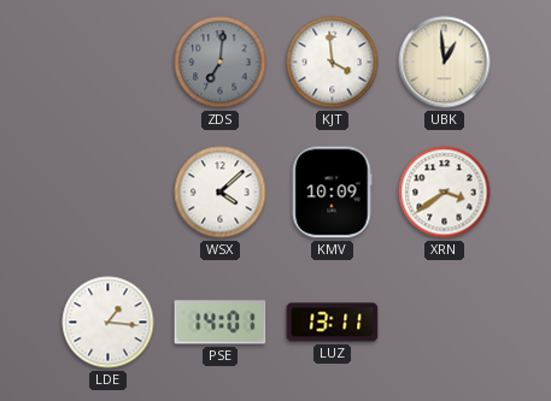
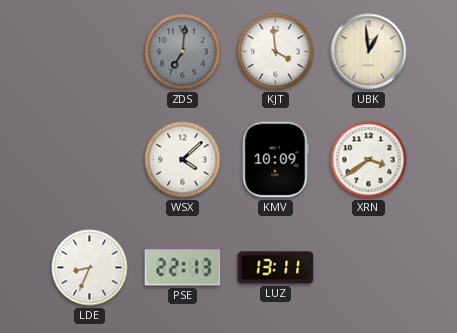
LDE: 1:16 -> 8:34 (90, 268)
PSE: 14:01 -> 22:13 (183, 268)
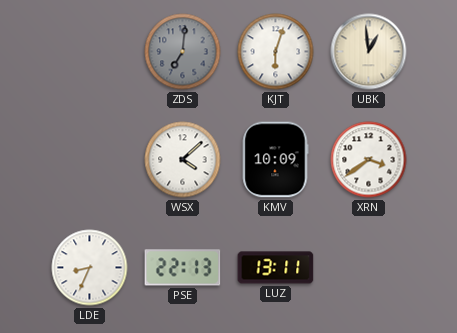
KJT: 3:59 -> 6:03 (276, 52)
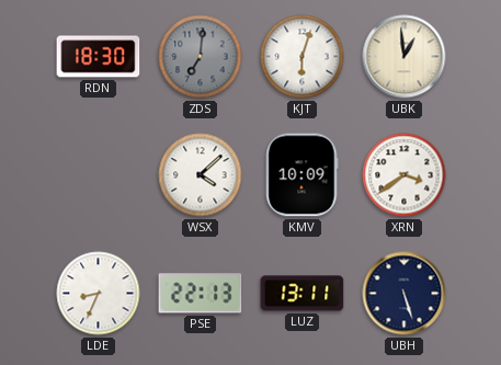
RDN: none -> 18:30 (99, 57)
UBH: none -> 5:27 (405, 294)
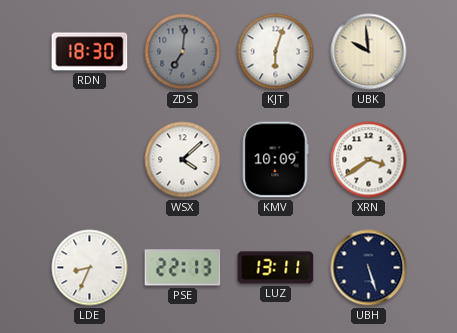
UBK: 12:59 -> 9:59 (369, 52)
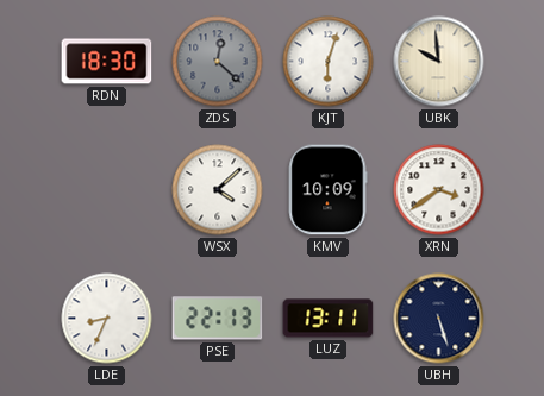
ZDS: 7:01 -> 12:22 (218, 62)
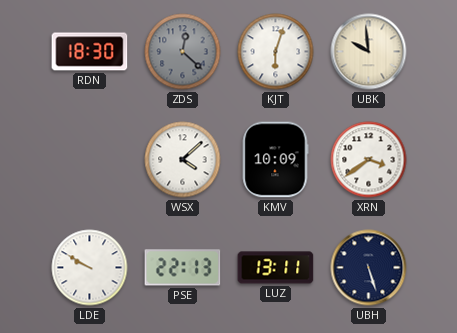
LDE: 8:34 -> 9:50 (90, 268)
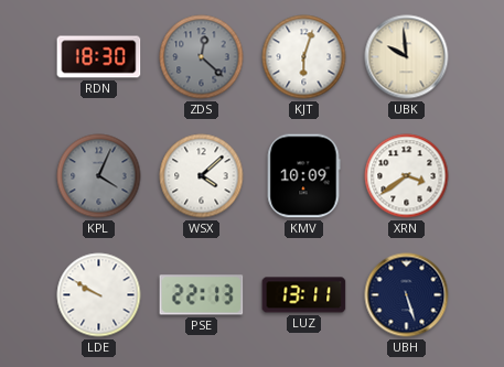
KPL: none -> 4:04 (99, 176)
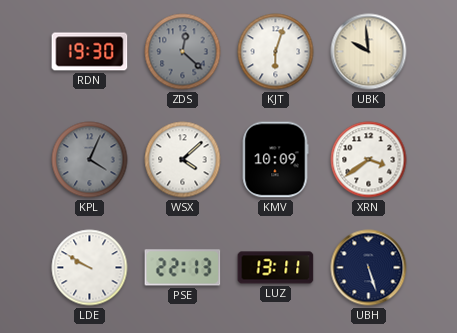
RDN: 18:30 -> 19:30 (90, 52)
